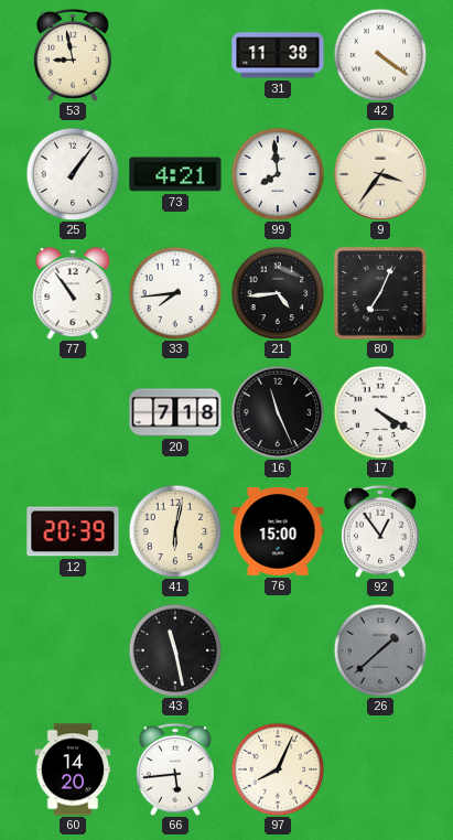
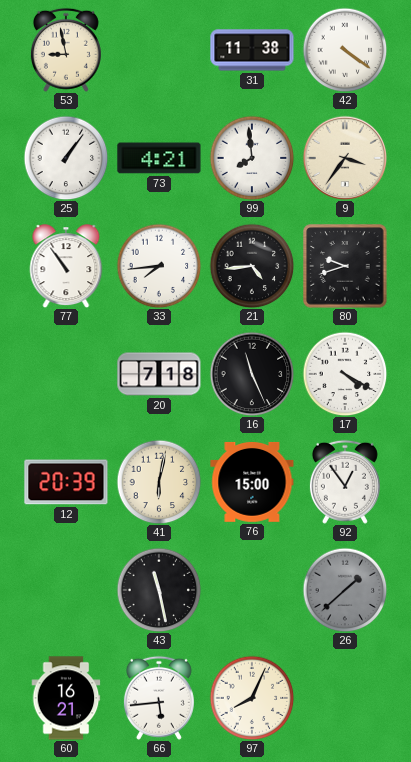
80: 7:04 -> 9:42 (345, 266)
60: 14:20 -> 16:21 (66, 698)
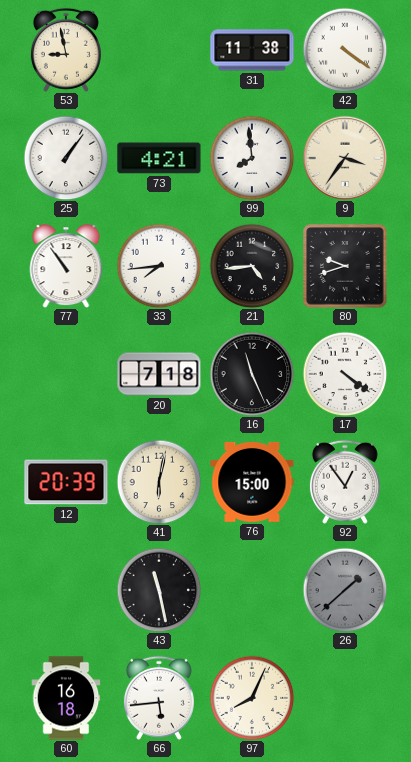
17: 4:20 -> 4:21 (345, 374)
60: 16:21 -> 16:18 (66, 698)
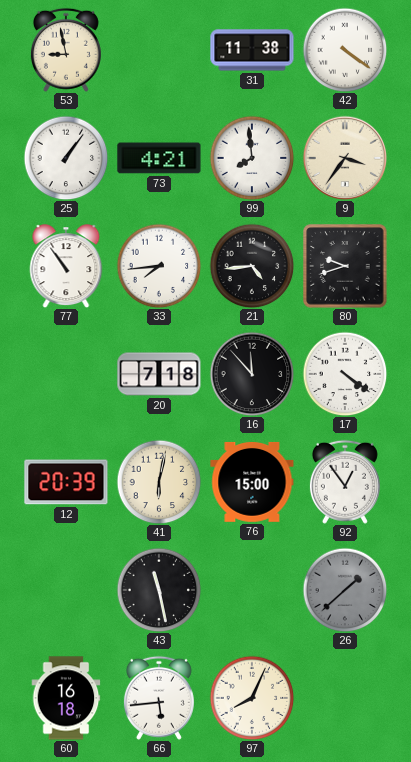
16: 11:26 -> 11:53 (252, 374)
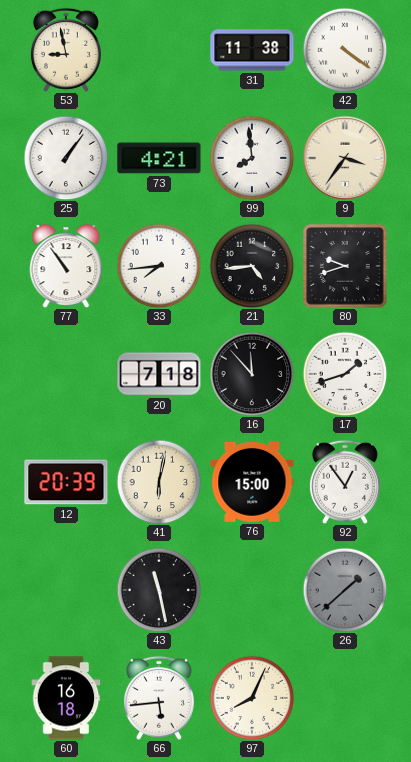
17: 4:21 -> 1:42 (345, 374)
